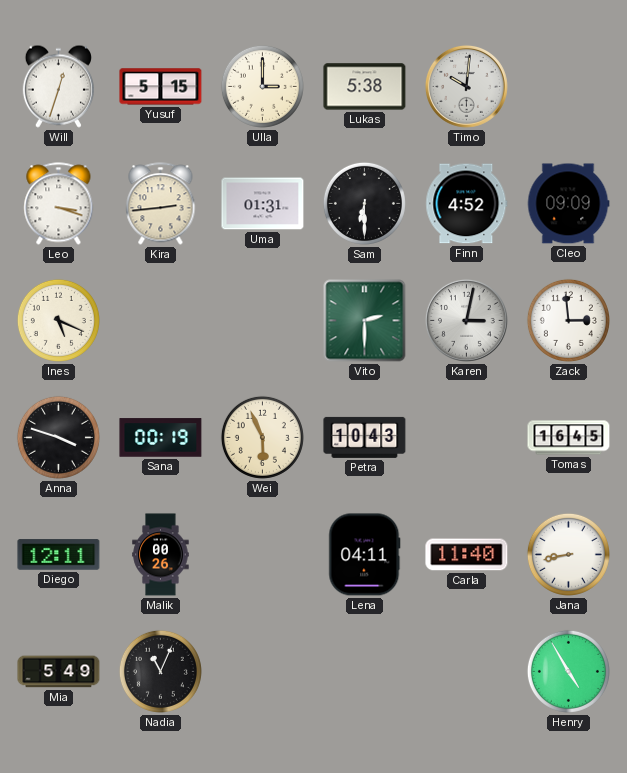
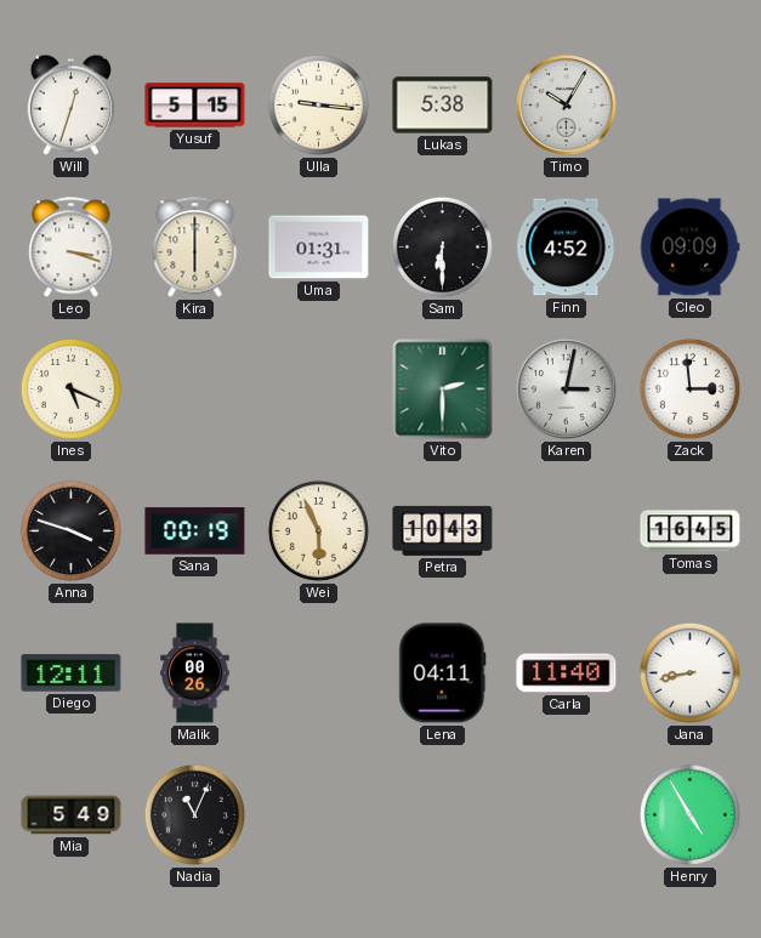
Ulla: 3:00 -> 9:16 (318, 104)
Timo: 10:01 -> 10:05 (566, 104)
Kira: 2:44 -> 6:00 (195, 248)
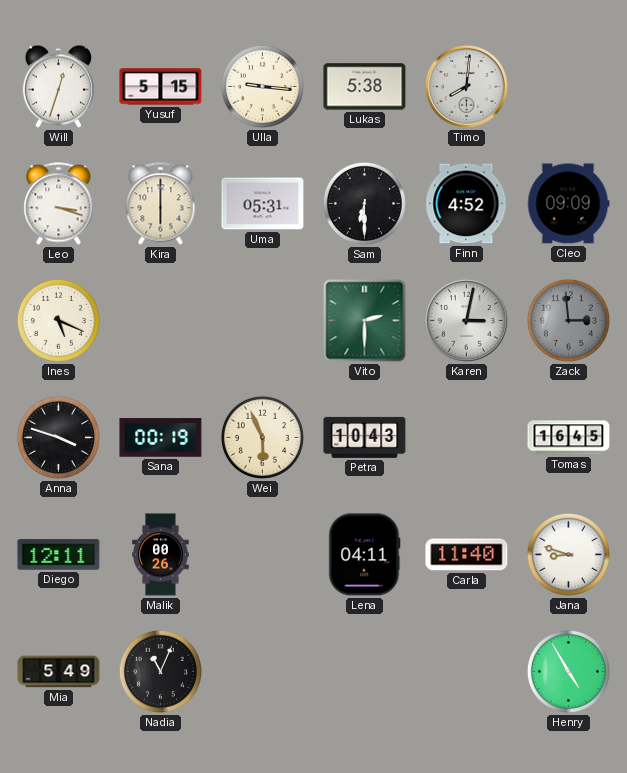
Timo: 10:05 -> 8:01 (466, 86)
Uma: 01:31 -> 05:31 (263, 204)
Zack dial: white -> grey (568, 320)
Jana: 8:43 -> 8:48 (568, 554)
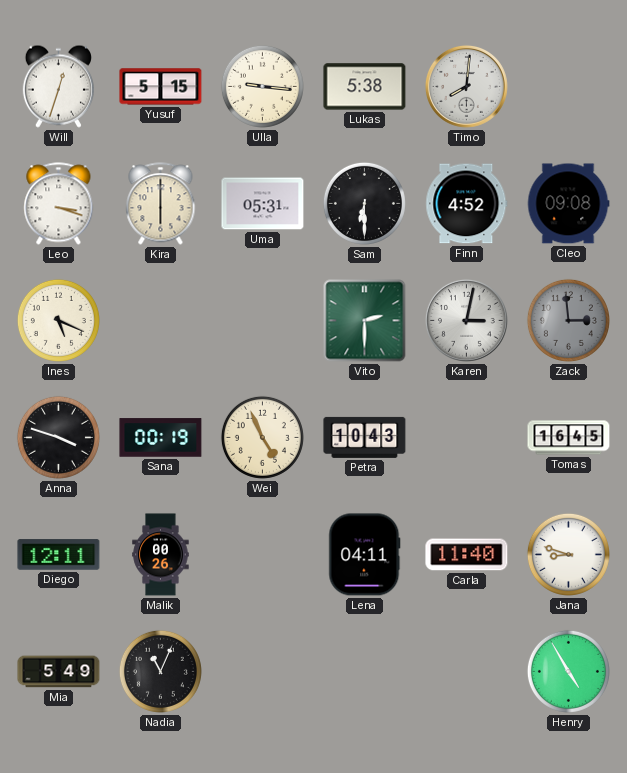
Cleo: 09:09 -> 09:08 (568, 204)
Wei: 5:56 -> 4:56 (262, 437)
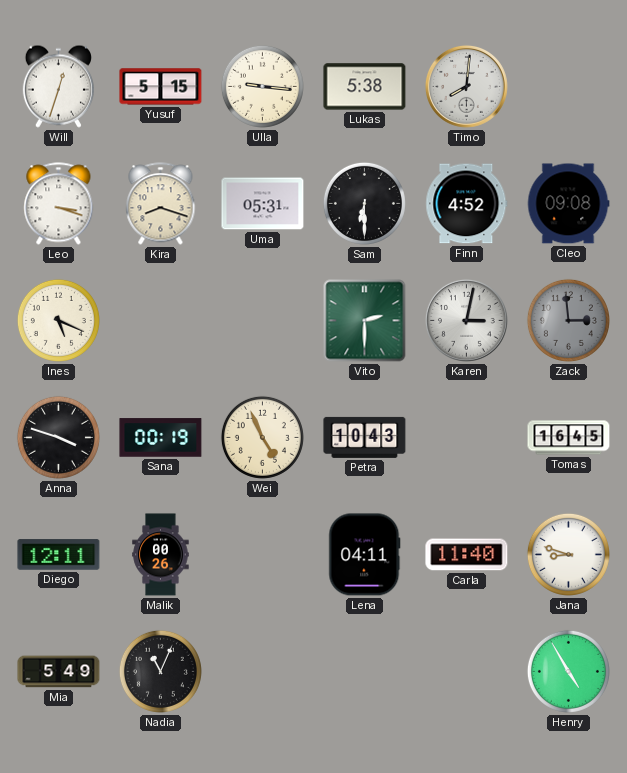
Kira: 6:00 -> 8:18 (161, 204)
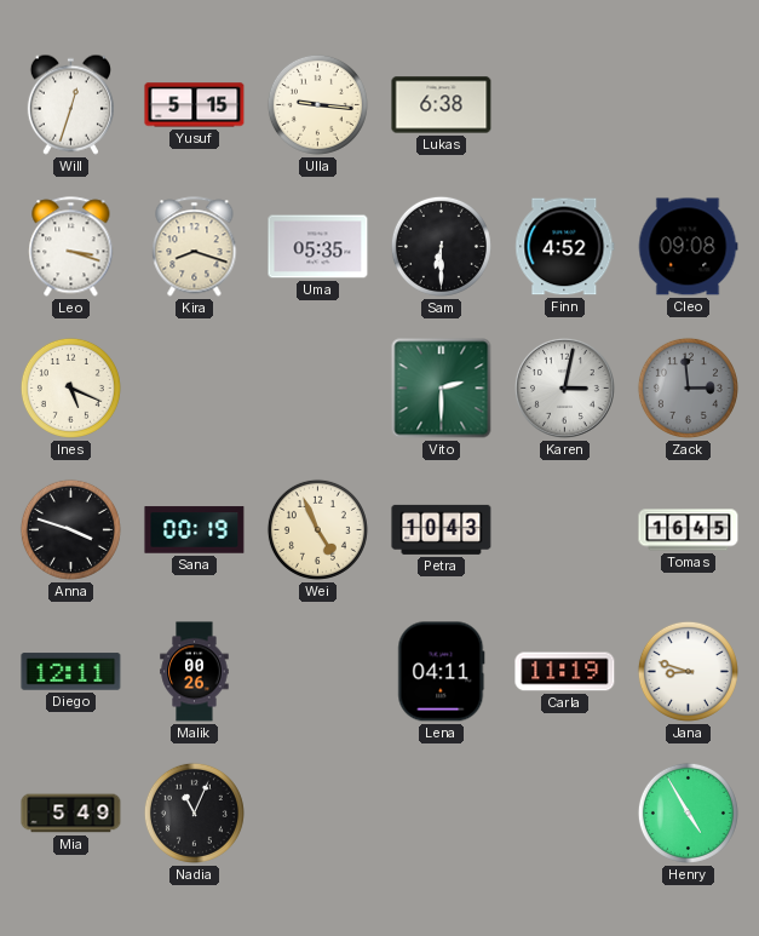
Lukas: 5:38 -> 6:38 (442, 105)
Timo: 8:01 -> none (466, 86)
Uma: 05:31 -> 05:35 (318, 247)
Carla: 11:40 -> 11:19 (565, 672)
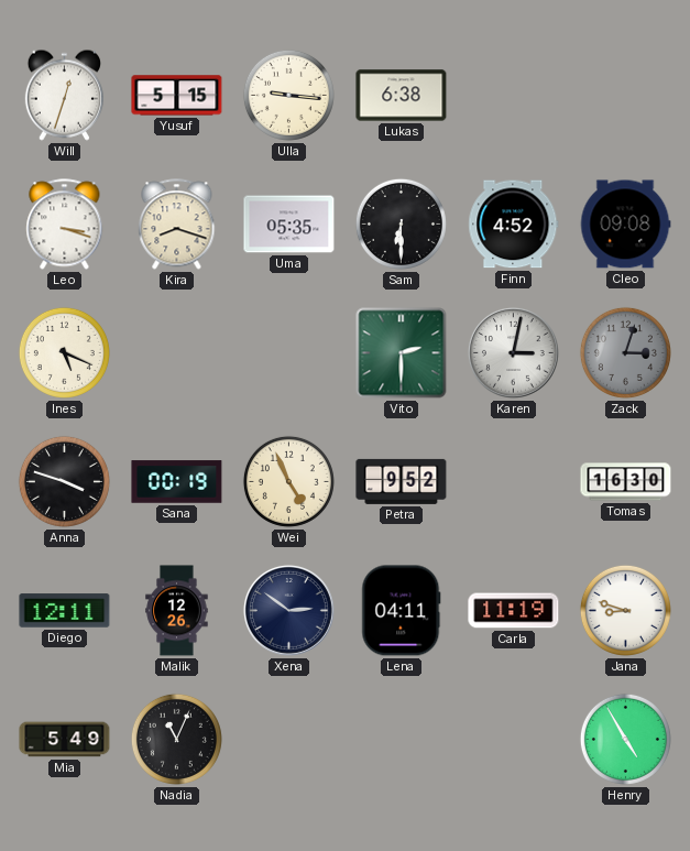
Zack: 2:59 -> 3:03 (625, 352)
Petra: 10:43 -> 9:52 (402, 481)
Tomas: 16:45 -> 16:30 (626, 482)
Malik: 00:26 -> 12:26 (177, 611)
Xena: none -> 2:51 (288, 610)
